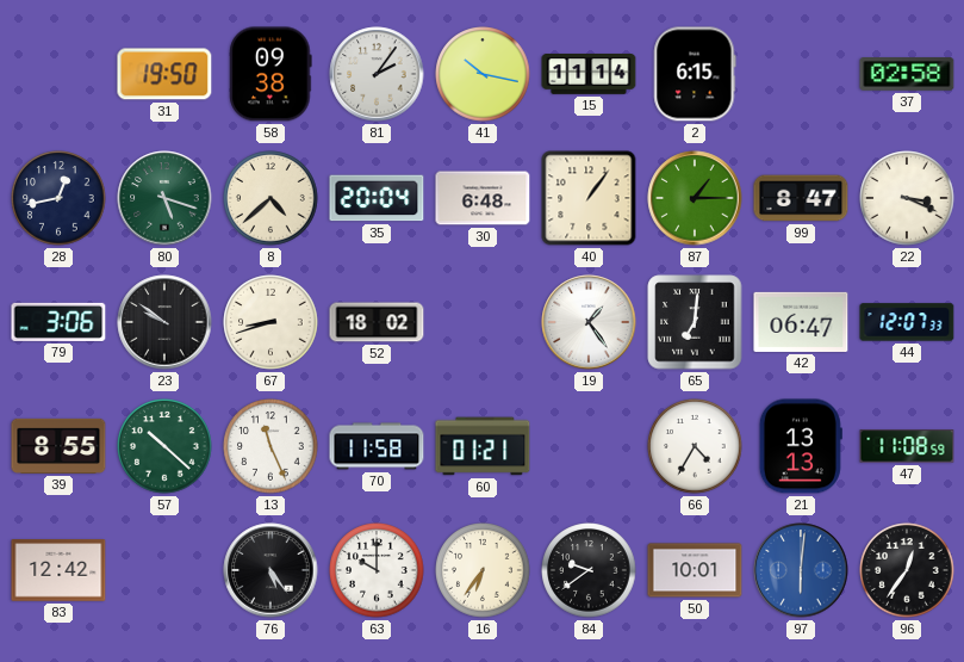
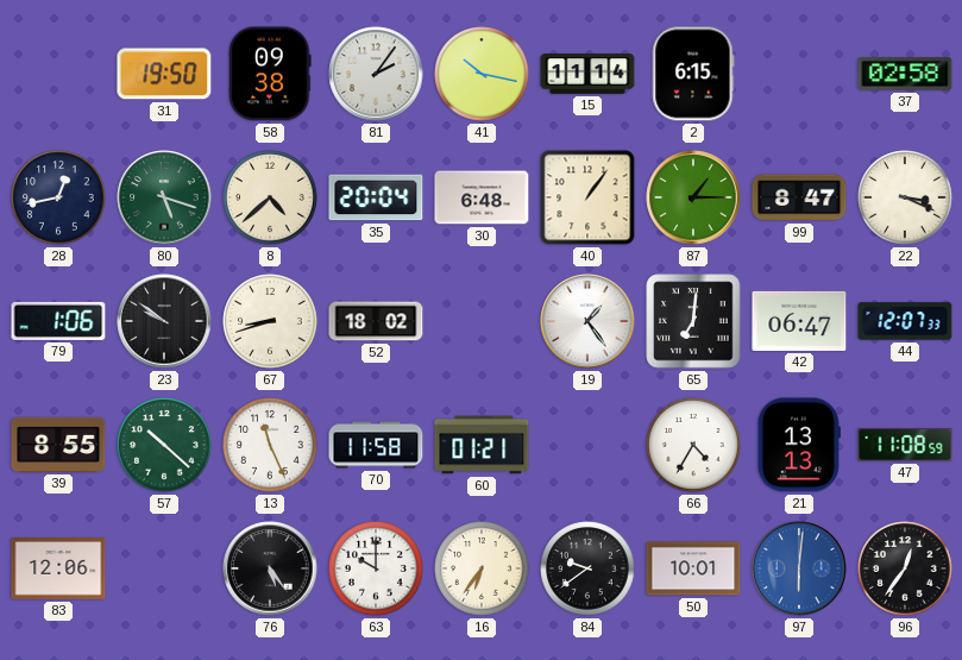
79: 3:06 -> 1:06 (58, 321)
83: 12:42 -> 12:06 (58, 568)
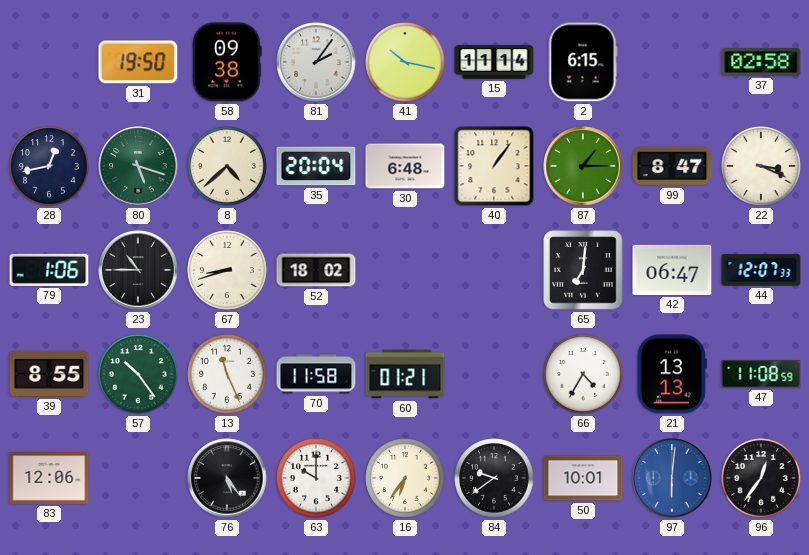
23: 9:51 -> 10:45 (138, 270)
19: 1:24 -> none (587, 321)
57: 10:22 -> 10:24 (138, 374)
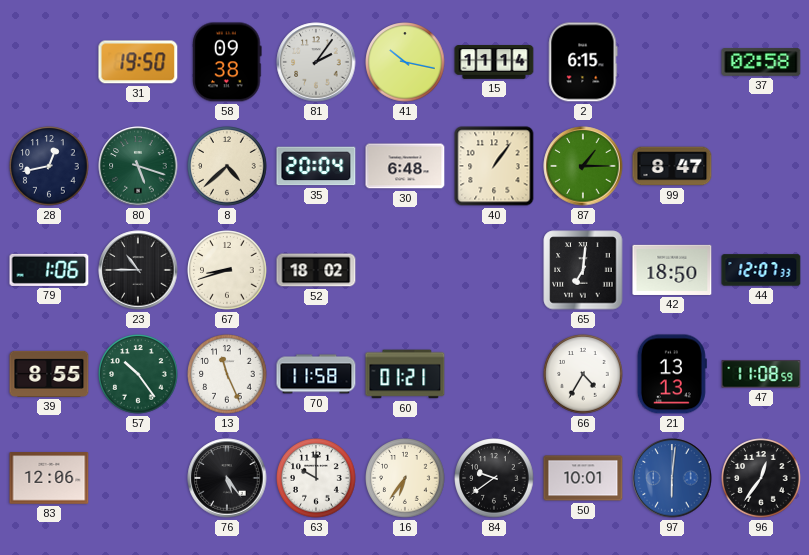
22: 3:19 -> none (761, 166)
42: 06:47 -> 18:50 (672, 270)
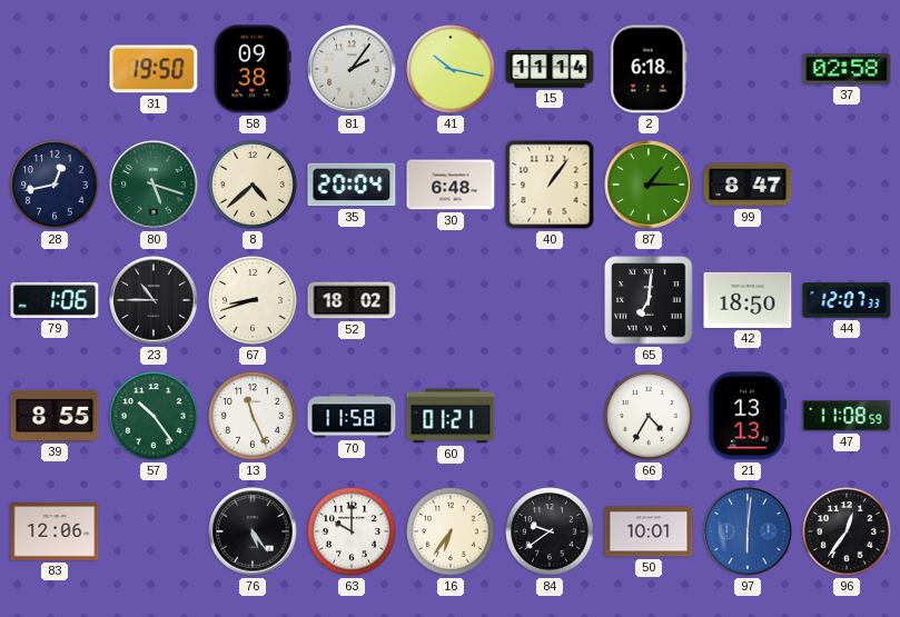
2: 6:15 -> 6:18 (649, 69)
